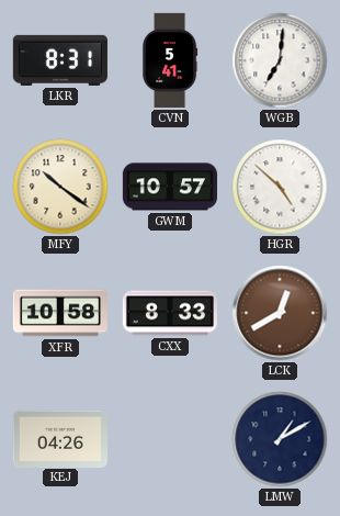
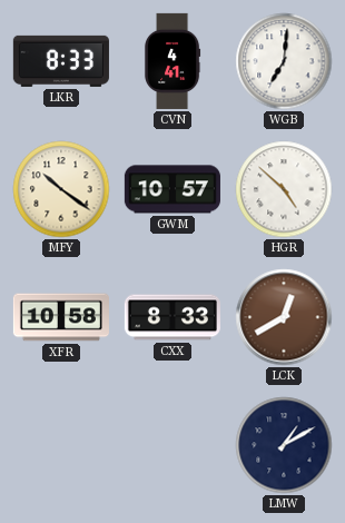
LKR: 8:31 -> 8:33 (61, 61)
CVN: 5:41 -> 4:41 (172, 61)
KEJ: 04:26 -> none (60, 438)
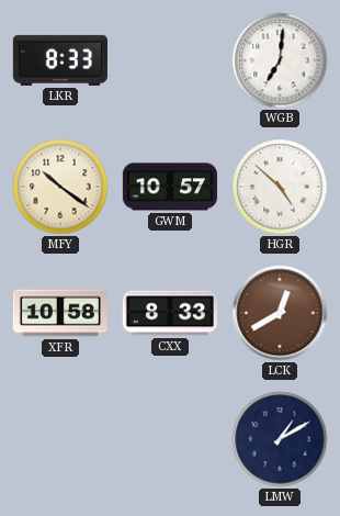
CVN: 4:41 -> none (172, 61)
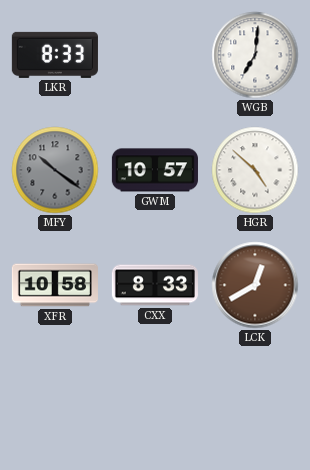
MFY dial: cream -> grey (55, 170)
LMW: 1:10 -> none (280, 439)
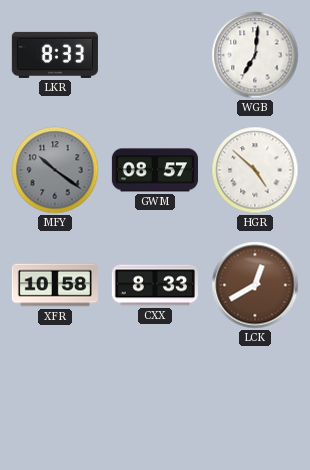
GWM: 10:57 -> 08:57 (155, 170)
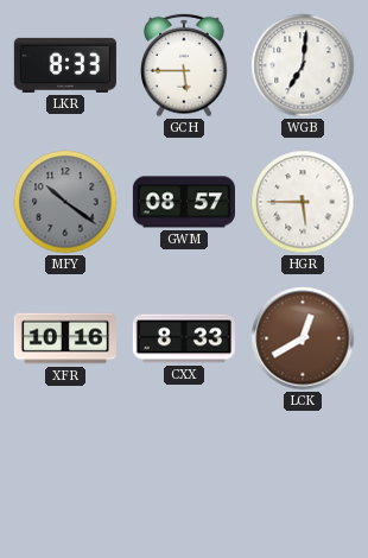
GCH: none -> 5:45 (185, 65)
HGR: 4:52 -> 5:45 (303, 202)
XFR: 10:58 -> 10:16 (65, 338)
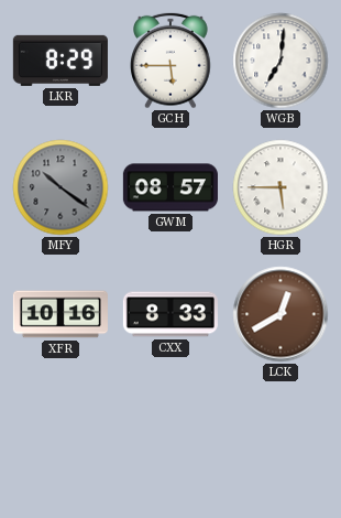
LKR: 8:33 -> 8:29 (61, 61)
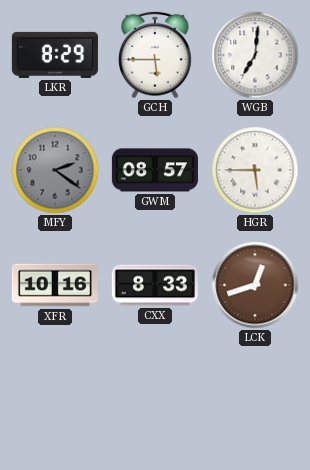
MFY: 10:21 -> 2:21 (55, 170)
LCK: 12:40 -> 12:42 (255, 285)
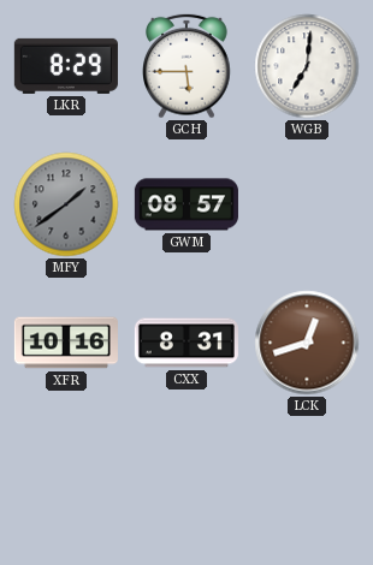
MFY: 2:21 -> 1:39 (66, 204)
HGR: 5:45 -> none (255, 170)
CXX: 8:33 -> 8:31 (186, 343)
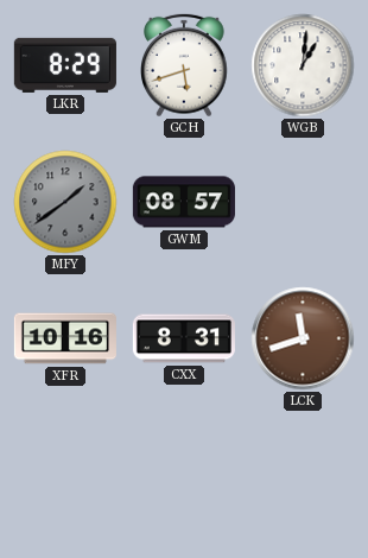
GCH: 5:45 -> 5:42 (185, 65)
WGB: 7:01 -> 1:01 (303, 65)
LCK: 12:42 -> 11:42 (303, 338)
